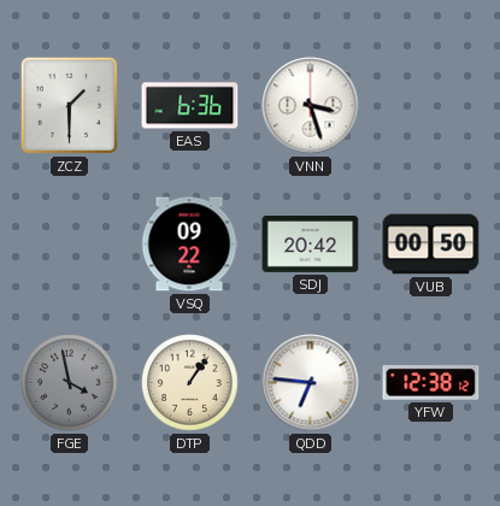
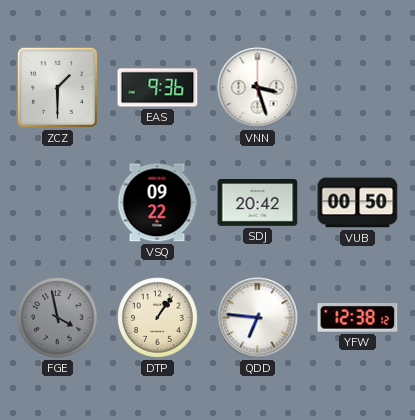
EAS: 6:36 -> 9:36 (158, 88)
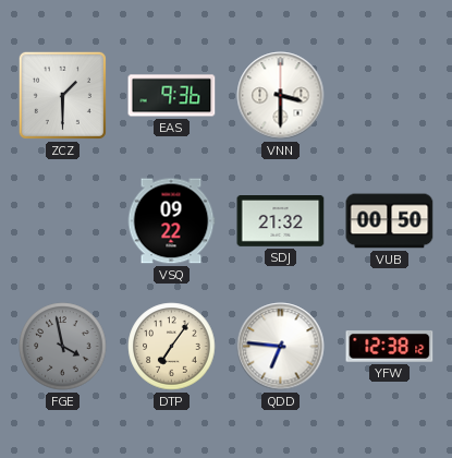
VNN: 3:27 -> 3:30 (281, 96)
SDJ: 20:42 -> 21:32 (281, 221)
DTP: 1:06 -> 7:06 (172, 347)
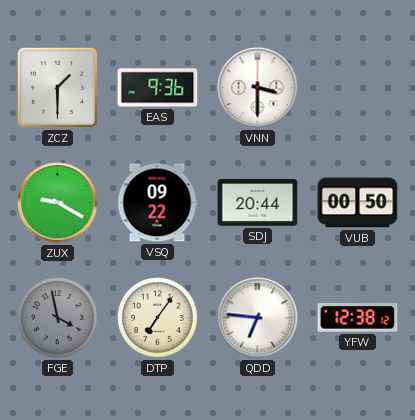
ZUX: none -> 9:20 (58, 203)
SDJ: 21:32 -> 20:44 (258, 203)
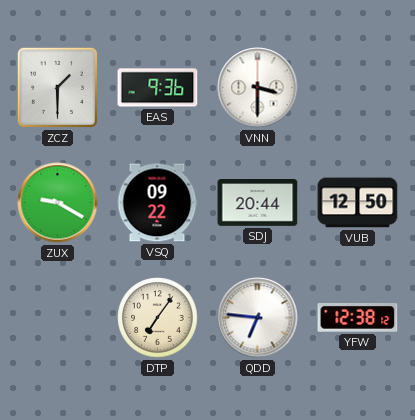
VUB: 00:50 -> 12:50 (358, 203)
FGE: 3:58 -> none (58, 318)
